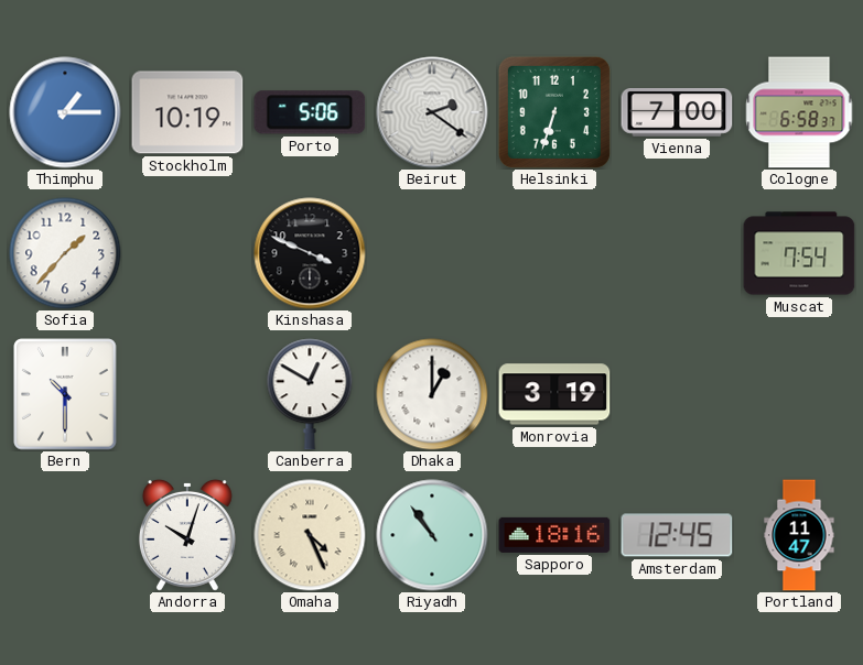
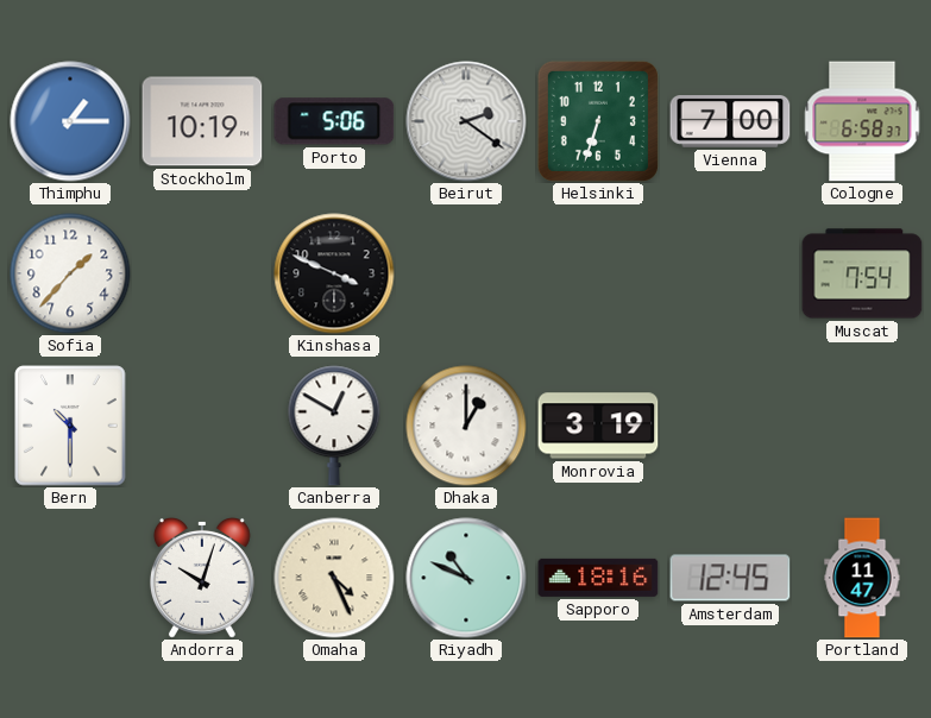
Riyadh: 10:54 -> 10:49 (466, 578)
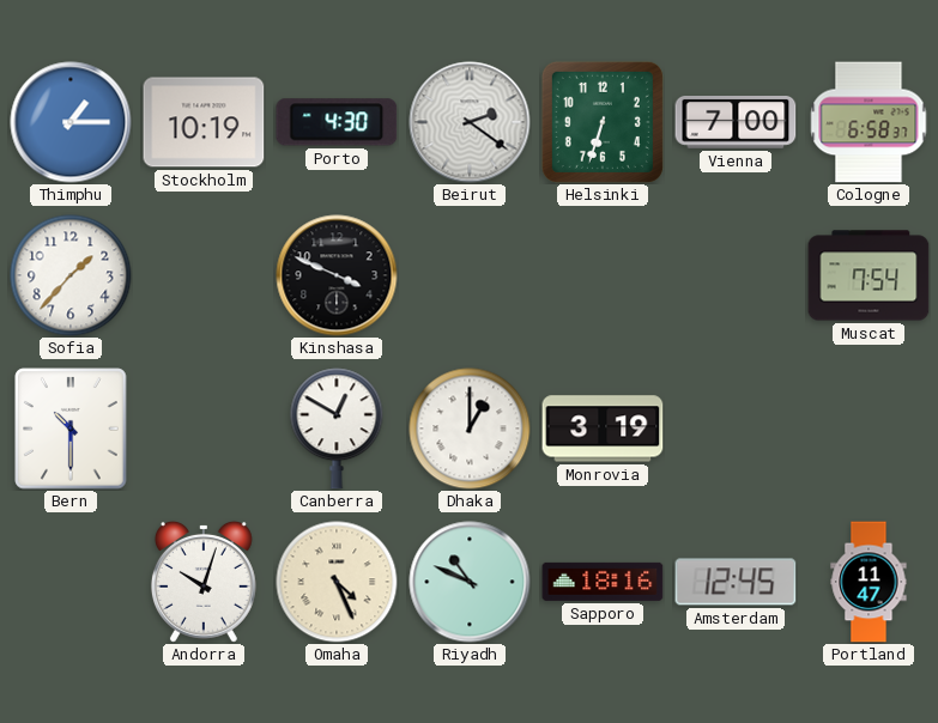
Porto: 5:06 -> 4:30 (337, 122)
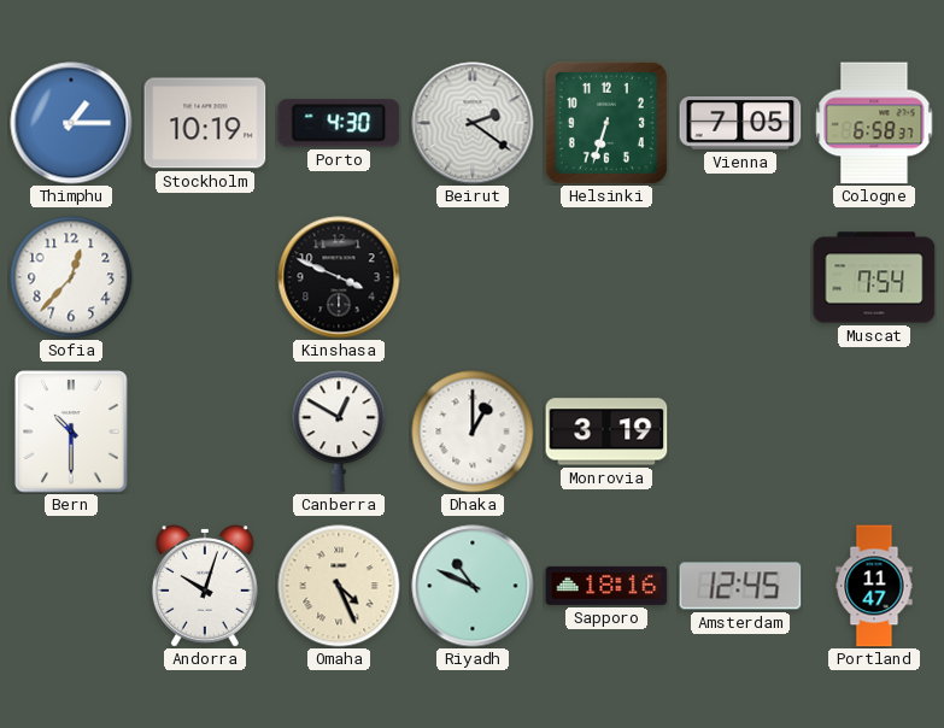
Vienna: 7:00 -> 7:05 (740, 124)
Sofia: 1:37 -> 12:37 (71, 277)
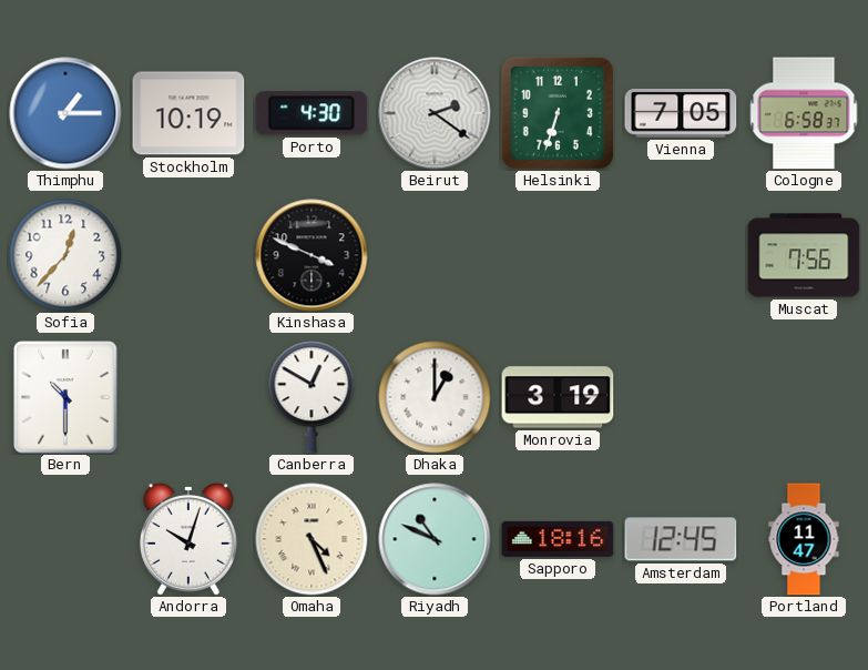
Muscat: 7:54 -> 7:56 (804, 255)
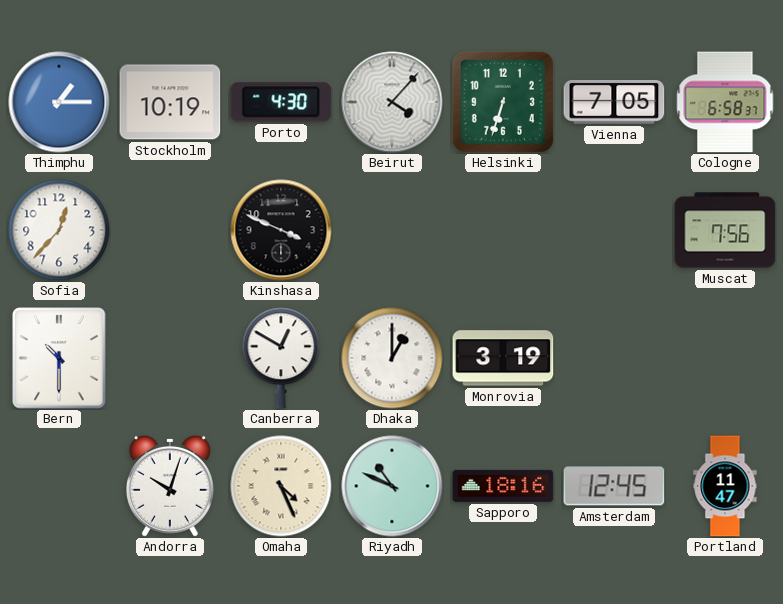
Beirut: 2:21 -> 4:07 (392, 102)
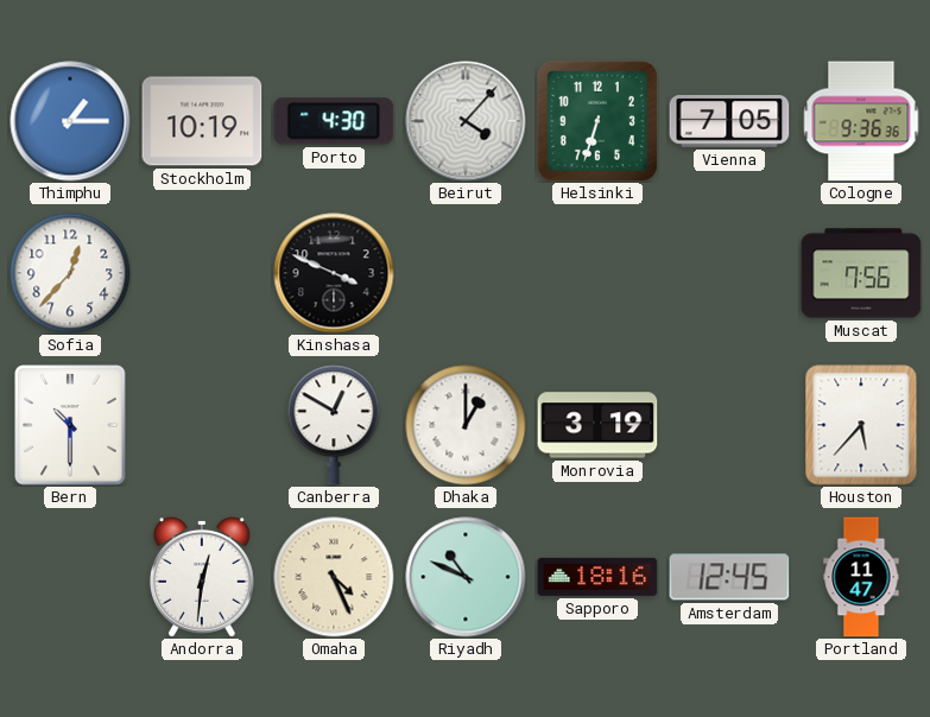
Cologne: 6:58 -> 9:36 (861, 121)
Houston: none -> 5:37 (861, 425)
Andorra: 10:03 -> 12:31 (202, 577)
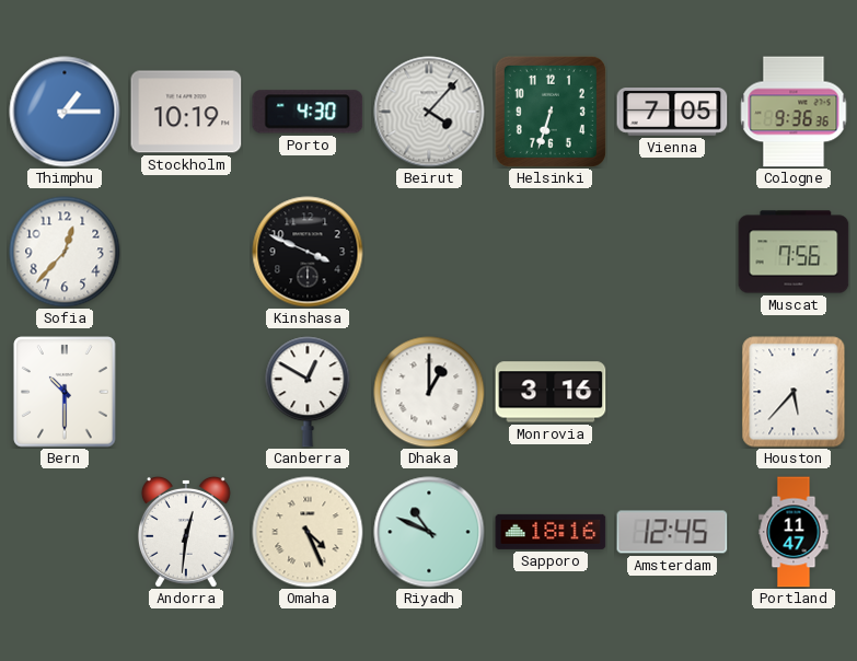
Monrovia: 3:19 -> 3:16 (551, 392)
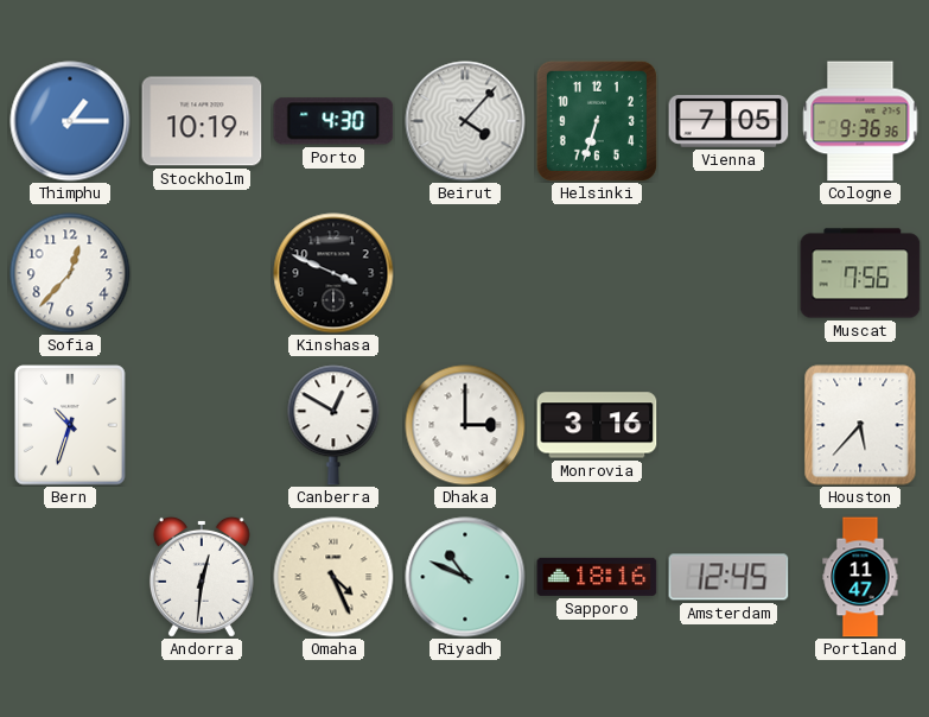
Bern: 10:30 -> 10:33 (70, 425)
Dhaka: 1:00 -> 3:00 (465, 425)
